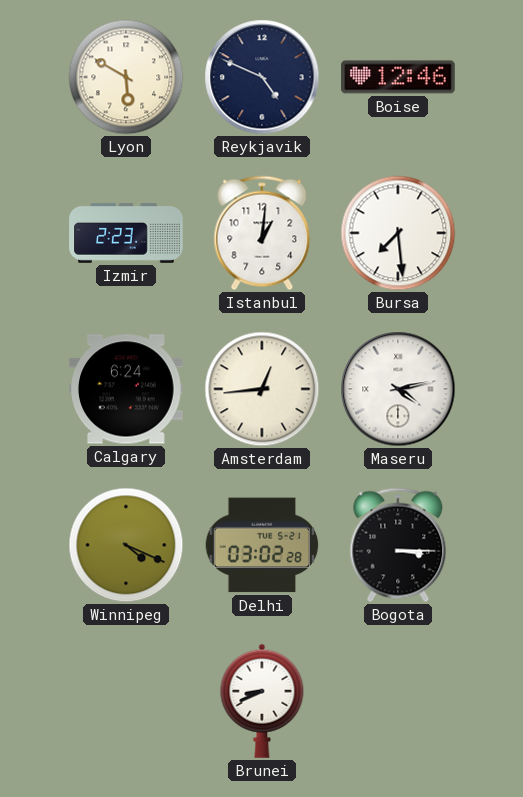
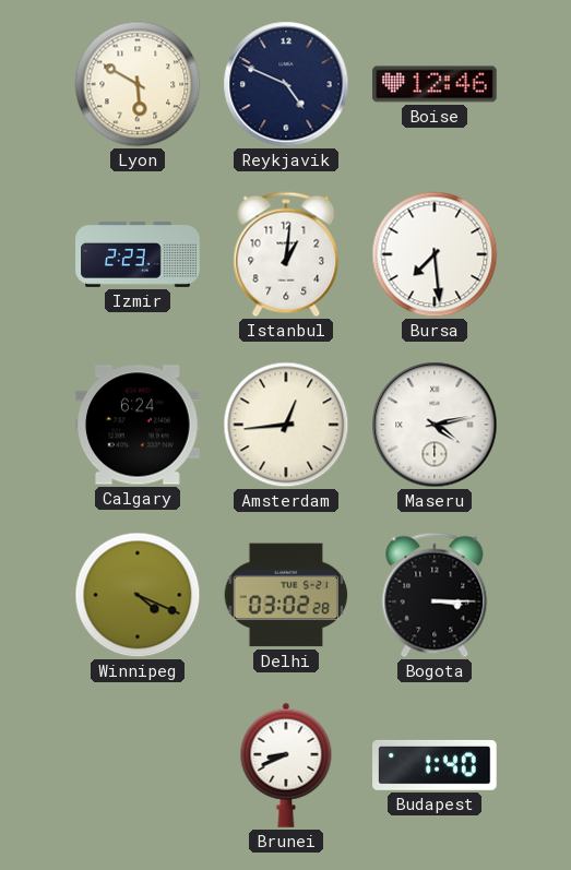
Budapest: none -> 1:40 (435, 765)
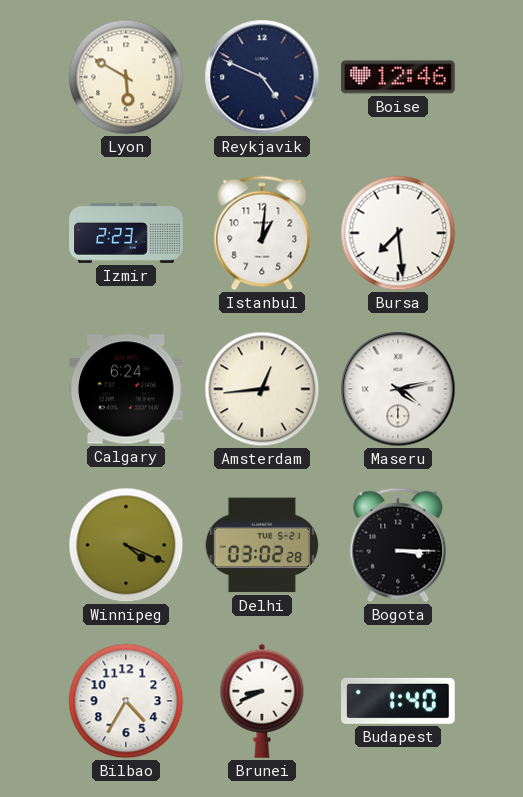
Bilbao: none -> 4:35 (126, 701)
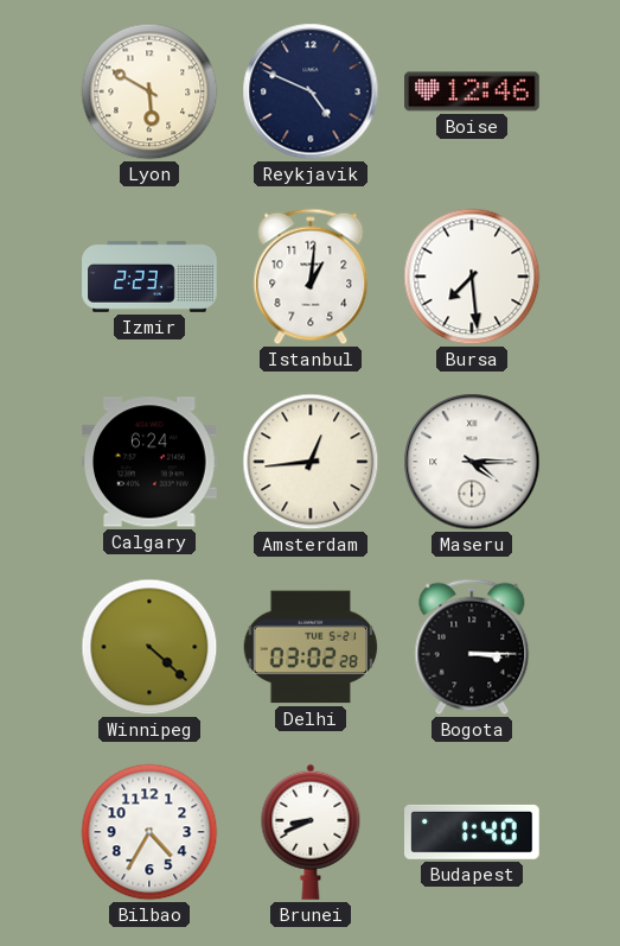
Maseru: 4:13 -> 4:15 (472, 462)
Winnipeg: 4:19 -> 4:22 (149, 647)
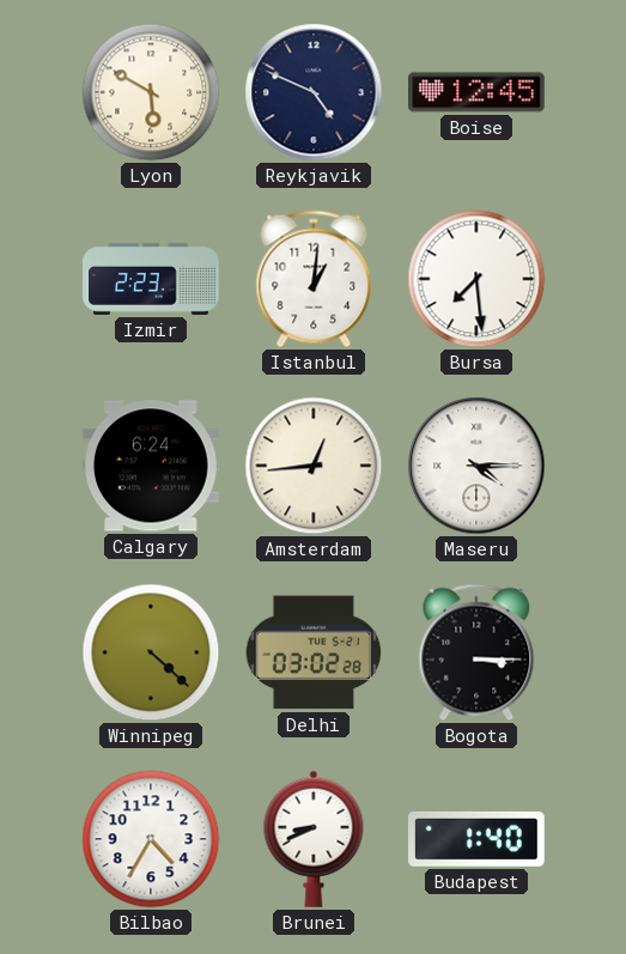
Boise: 12:46 -> 12:45 (476, 92)
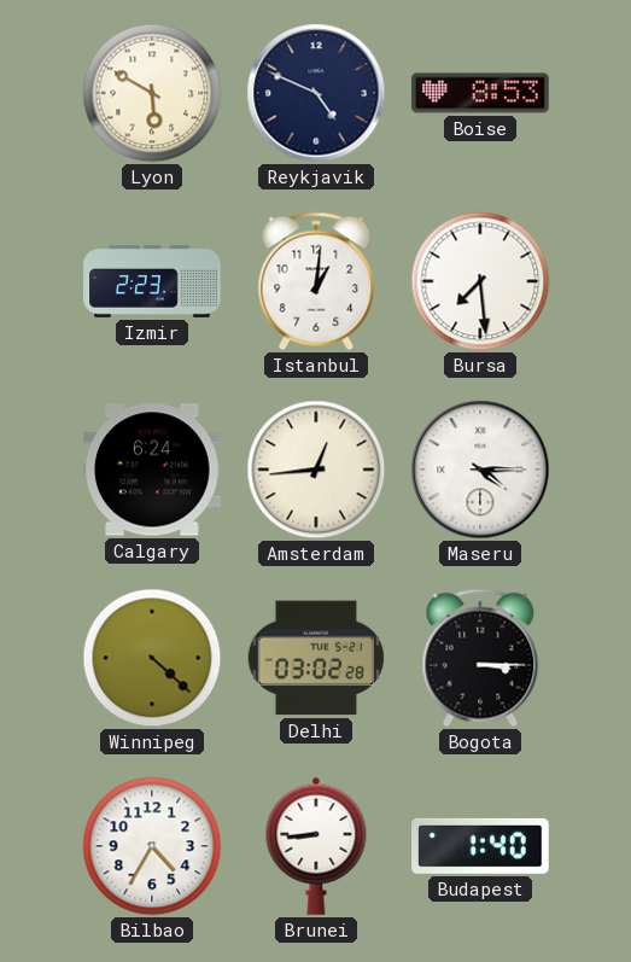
Boise: 12:45 -> 8:53 (480, 93)
Brunei: 8:41 -> 8:44 (316, 846)
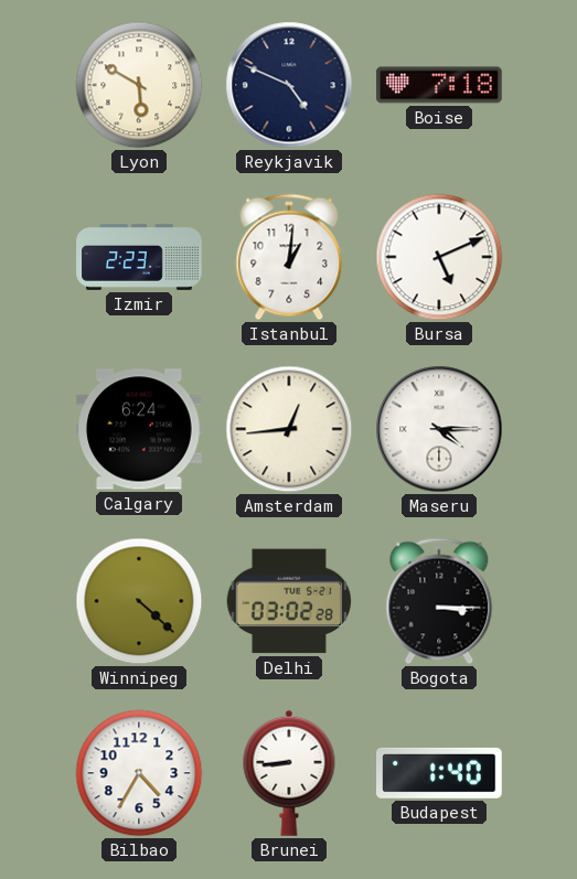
Boise: 8:53 -> 7:18 (439, 85)
Bursa: 7:29 -> 5:11 (439, 257)
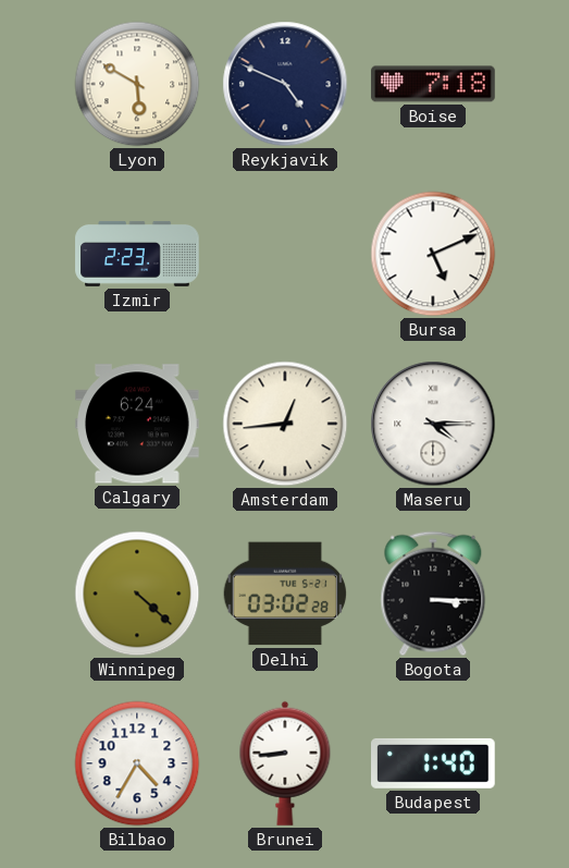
Istanbul: 1:01 -> none (289, 257)
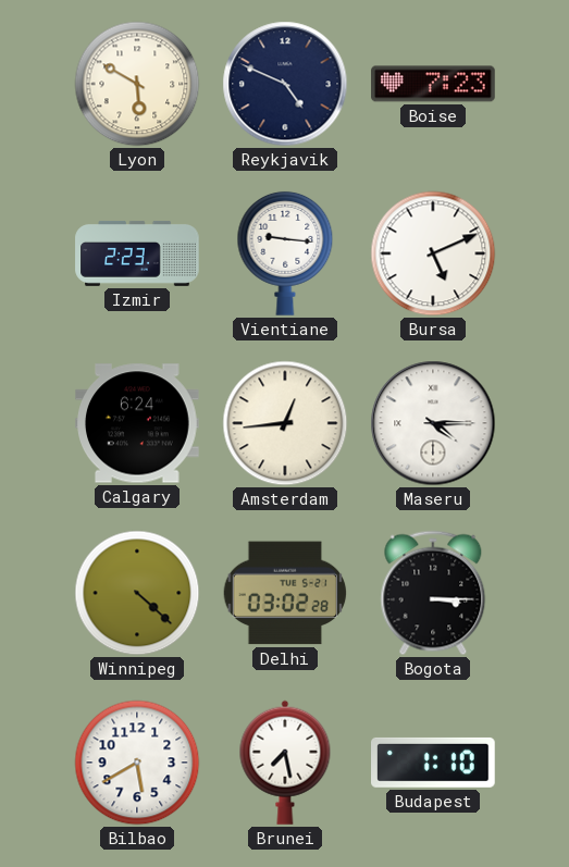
Boise: 7:18 -> 7:23 (433, 84)
Vientiane: none -> 9:16 (285, 253)
Bilbao: 4:35 -> 5:40 (137, 763)
Brunei: 8:44 -> 7:28 (285, 763)
Budapest: 1:40 -> 1:10 (433, 763)
